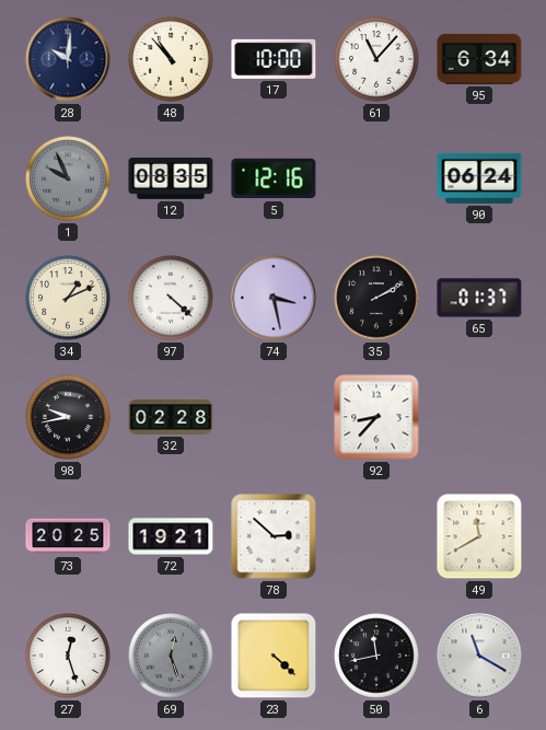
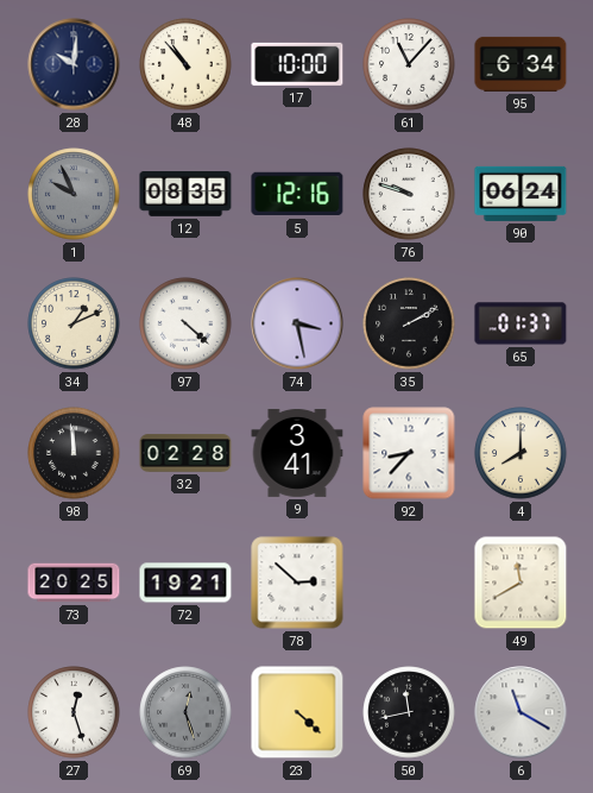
76: none -> 9:48 (409, 194)
98: 9:43 -> 11:59 (74, 453)
9: none -> 3:41 (297, 453)
4: none -> 8:00 (521, 453)
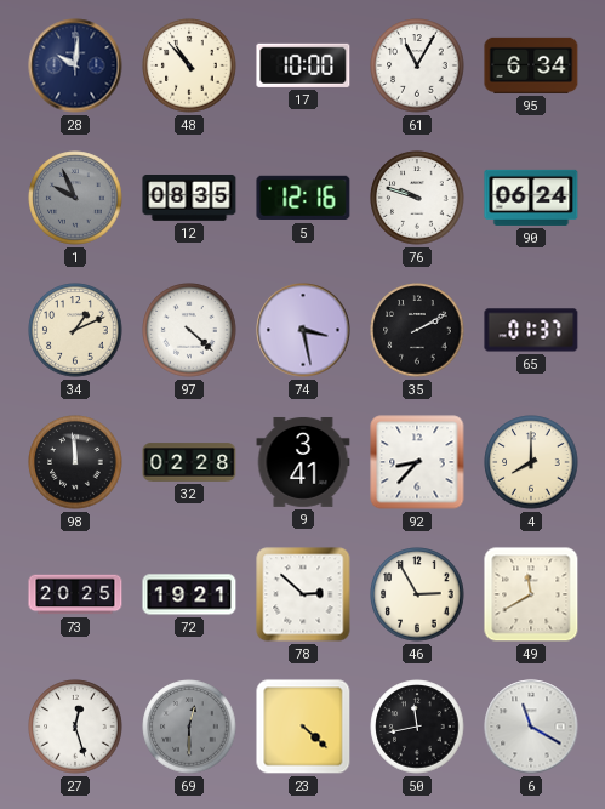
61: 11:07 -> 11:05 (417, 65)
46: none -> 2:55 (417, 594)
69: 12:27 -> 12:30 (189, 727)
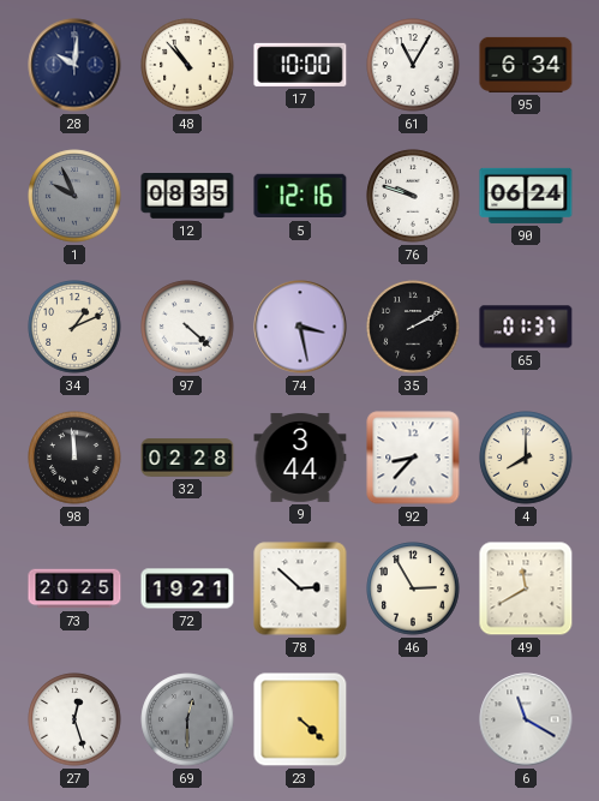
9: 3:41 -> 3:44 (300, 458)
50: 11:43 -> none (417, 727)
